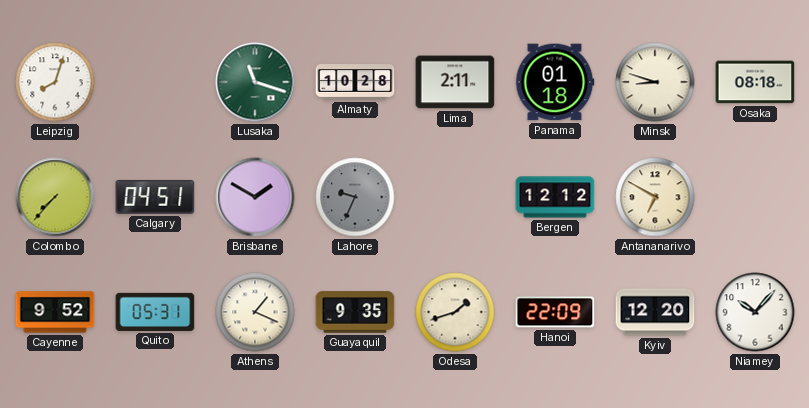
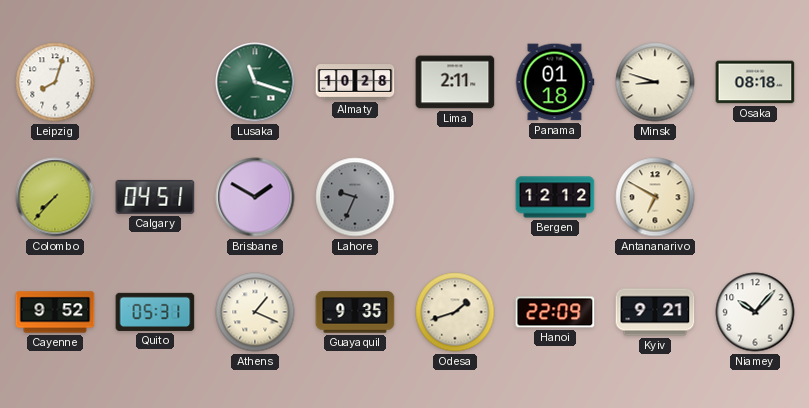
Kyiv: 12:20 -> 9:21 (655, 312)
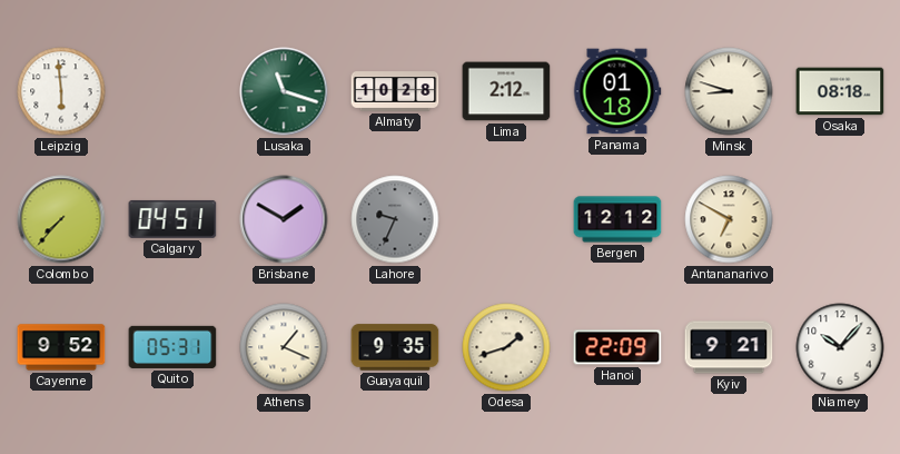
Leipzig: 8:03 -> 5:59 (61, 91)
Lima: 2:11 -> 2:12 (506, 91)
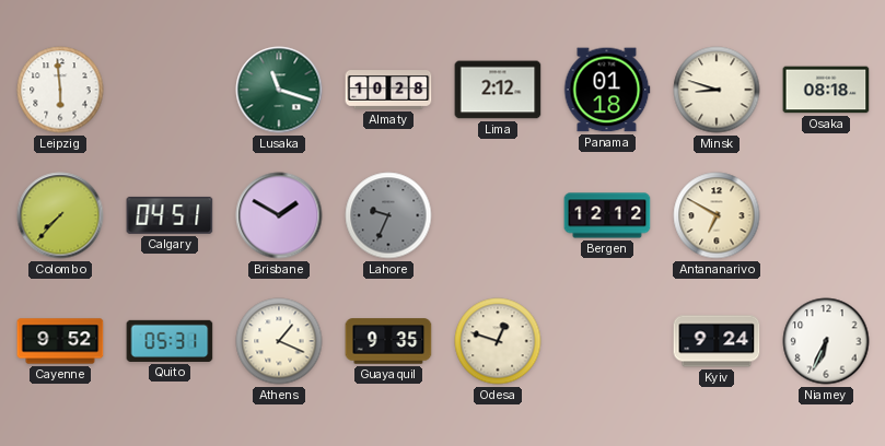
Odesa: 1:42 -> 12:48 (498, 341)
Hanoi: 22:09 -> none (617, 347)
Kyiv: 9:21 -> 9:24 (717, 341)
Niamey: 10:07 -> 6:34 (826, 341)
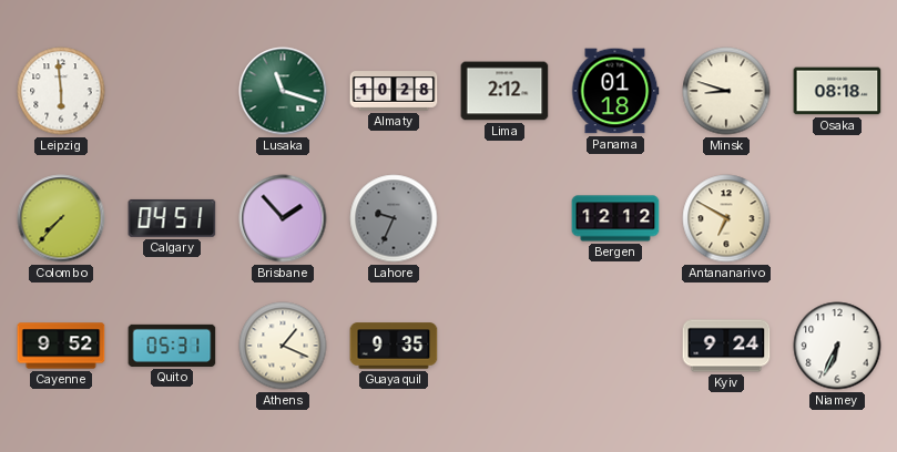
Brisbane: 1:50 -> 1:53 (283, 218)
Odesa: 12:48 -> none (498, 341)
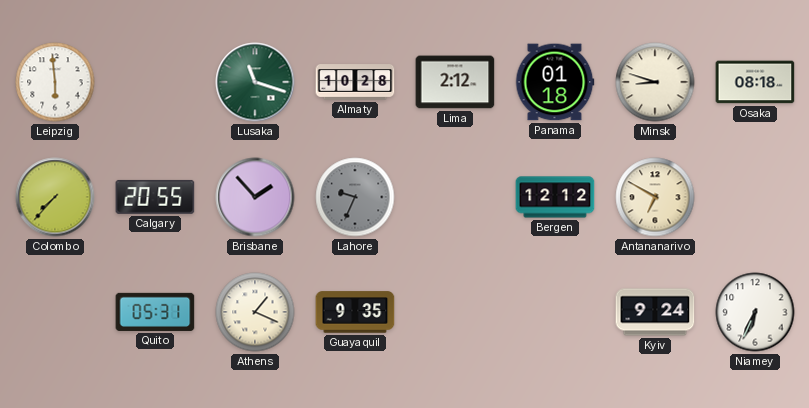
Calgary: 04:51 -> 20:55 (155, 197)
Cayenne: 9:52 -> none (61, 346)
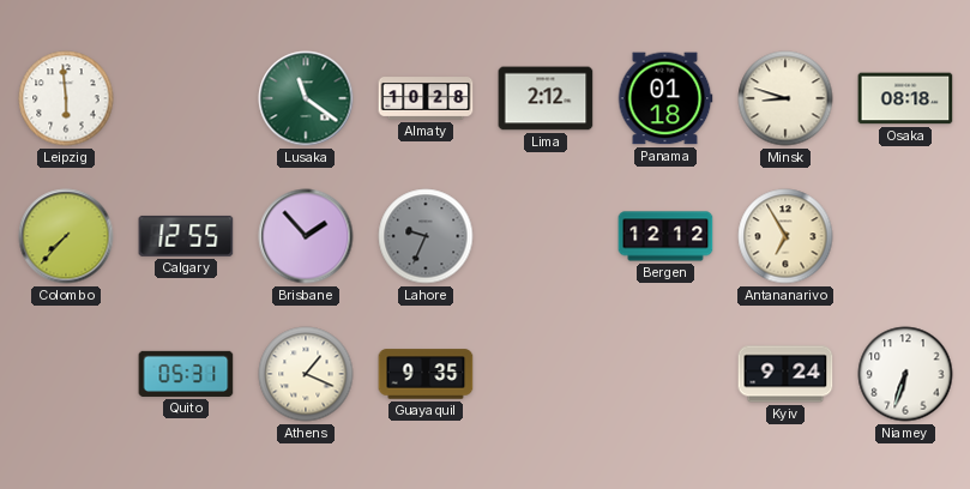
Lusaka: 11:18 -> 11:21 (306, 98)
Calgary: 20:55 -> 12:55 (186, 236)
Antananarivo: 6:50 -> 6:55 (785, 236)
Niamey: 6:34 -> 6:33 (905, 374)
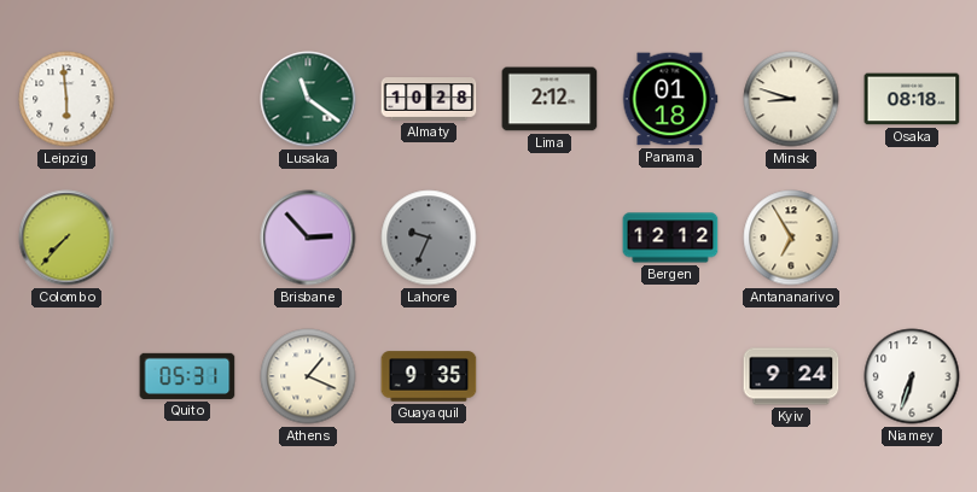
Calgary: 12:55 -> none (186, 236)
Brisbane: 1:53 -> 2:53 (308, 238)
